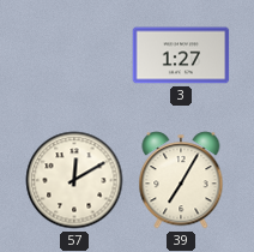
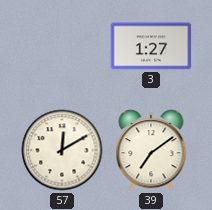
39: 7:05 -> 7:09 (151, 150)
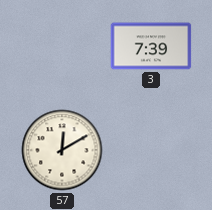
3: 1:27 -> 7:39 (151, 46)
39: 7:09 -> none (151, 150)
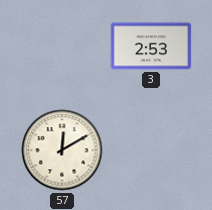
3: 7:39 -> 2:53 (151, 46)
